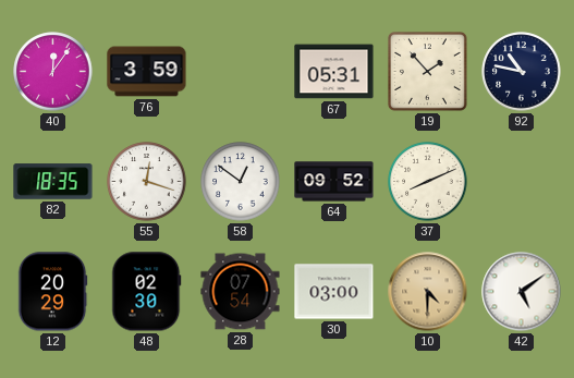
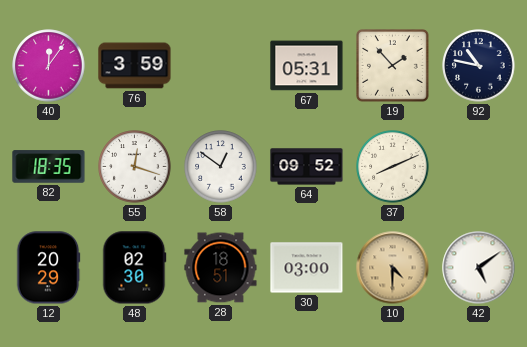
28: 07:54 -> 18:51 (221, 268)
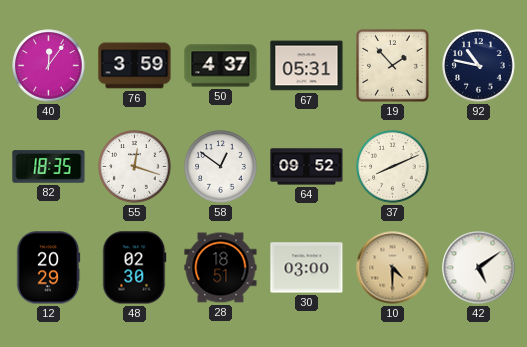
50: none -> 4:37 (221, 66)
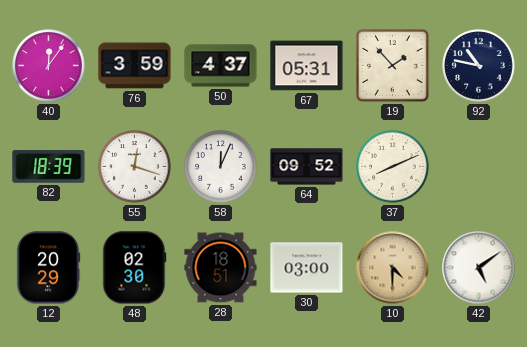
82: 18:35 -> 18:39 (49, 167)
58: 12:51 -> 12:04 (221, 167)
